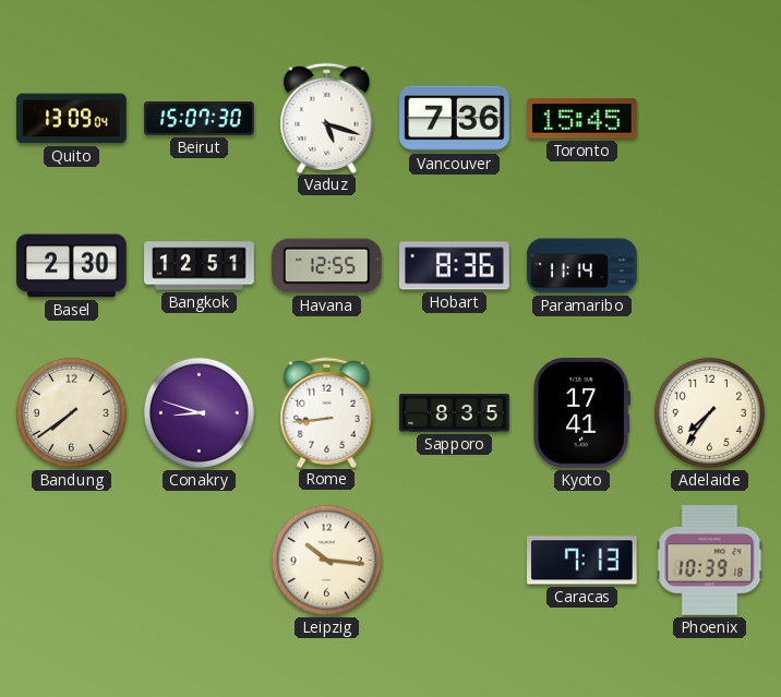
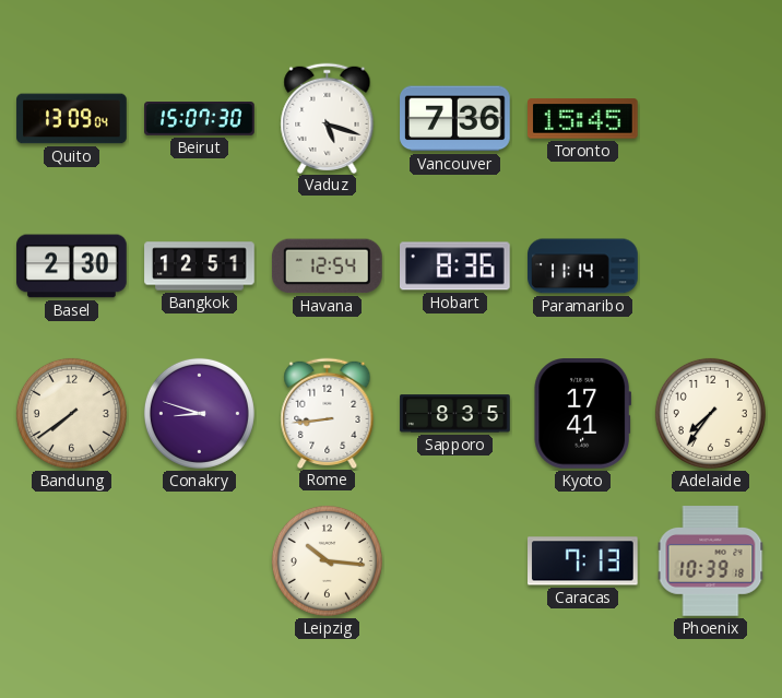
Havana: 12:55 -> 12:54 (327, 267)
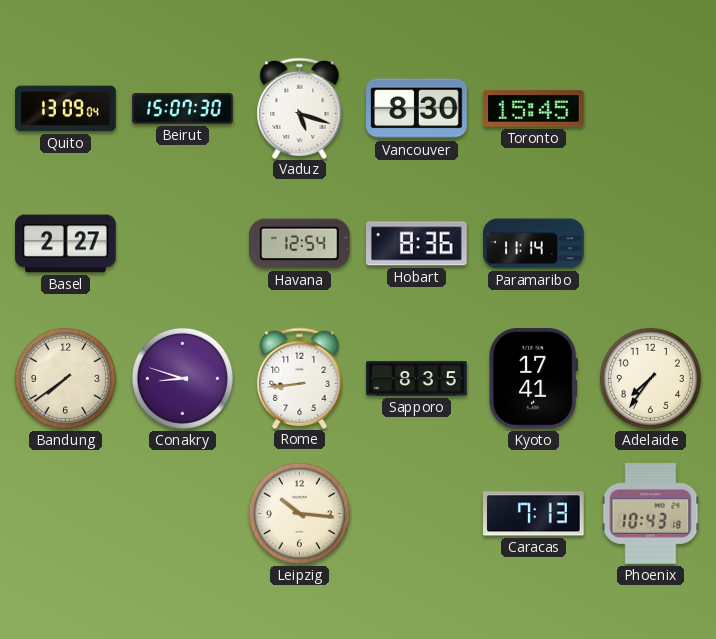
Vancouver: 7:36 -> 8:30 (417, 109)
Basel: 2:30 -> 2:27 (66, 244)
Bangkok: 12:51 -> none (200, 267)
Phoenix: 10:39 -> 10:43 (651, 514)
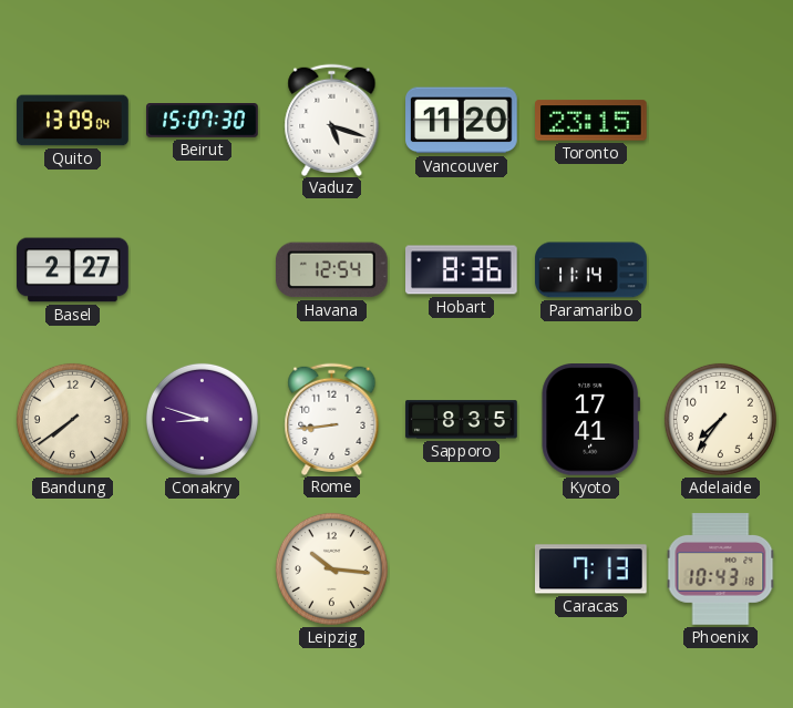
Vancouver: 8:30 -> 11:20 (462, 121)
Toronto: 15:45 -> 23:15 (591, 121)
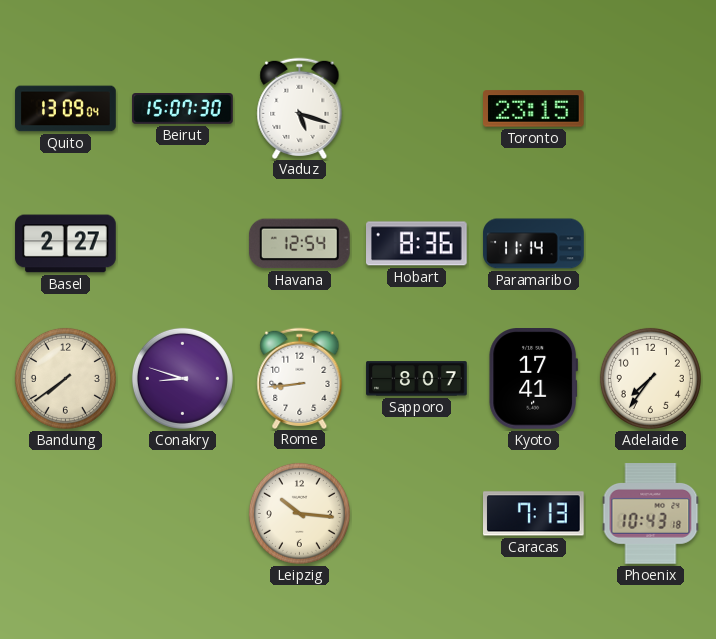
Vancouver: 11:20 -> none (462, 121)
Sapporo: 8:35 -> 8:07 (417, 379)
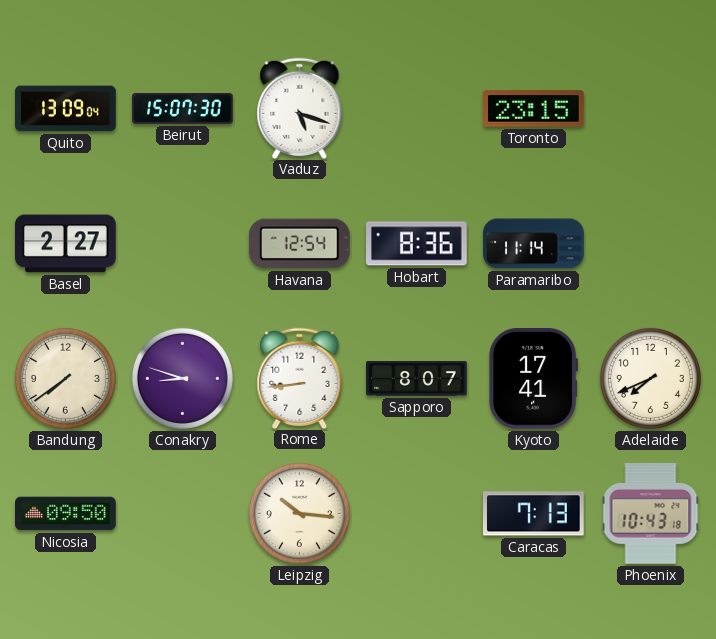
Adelaide: 7:36 -> 7:41 (650, 378)
Nicosia: none -> 09:50 (66, 514)
